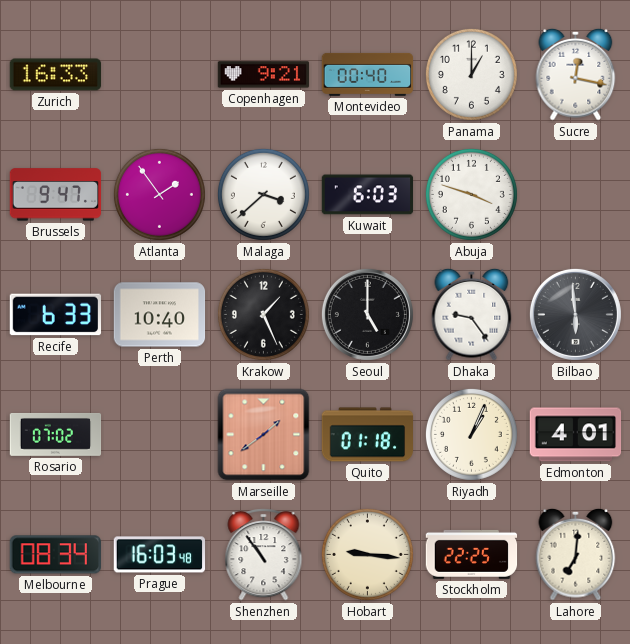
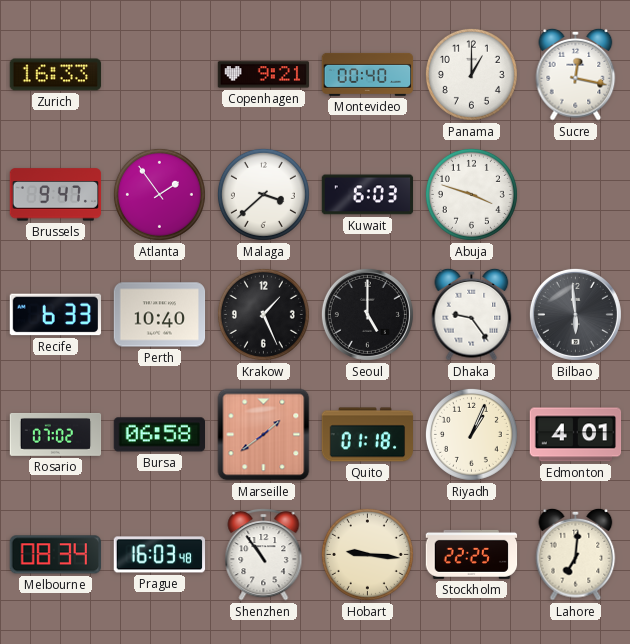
Bursa: none -> 06:58 (159, 435)
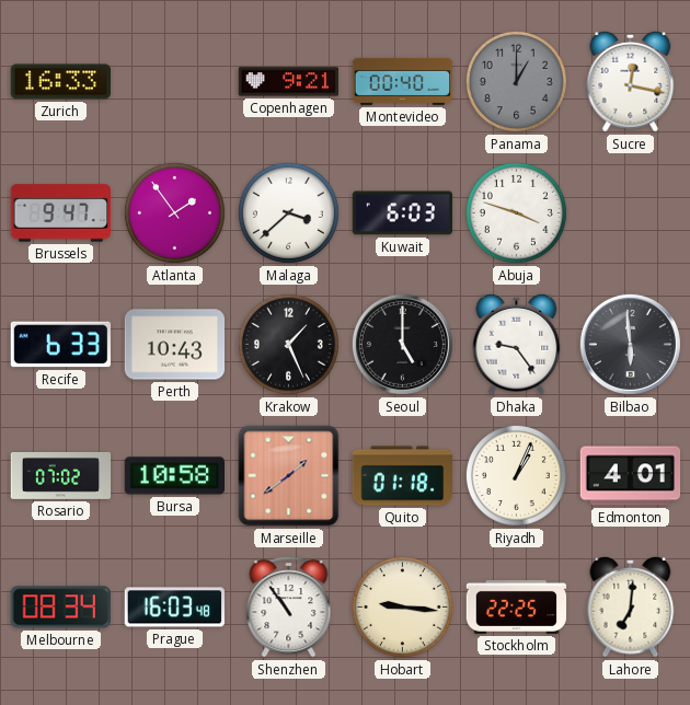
Panama dial: white -> grey (516, 81)
Perth: 10:40 -> 10:43 (175, 345)
Bursa: 06:58 -> 10:58 (174, 476)
